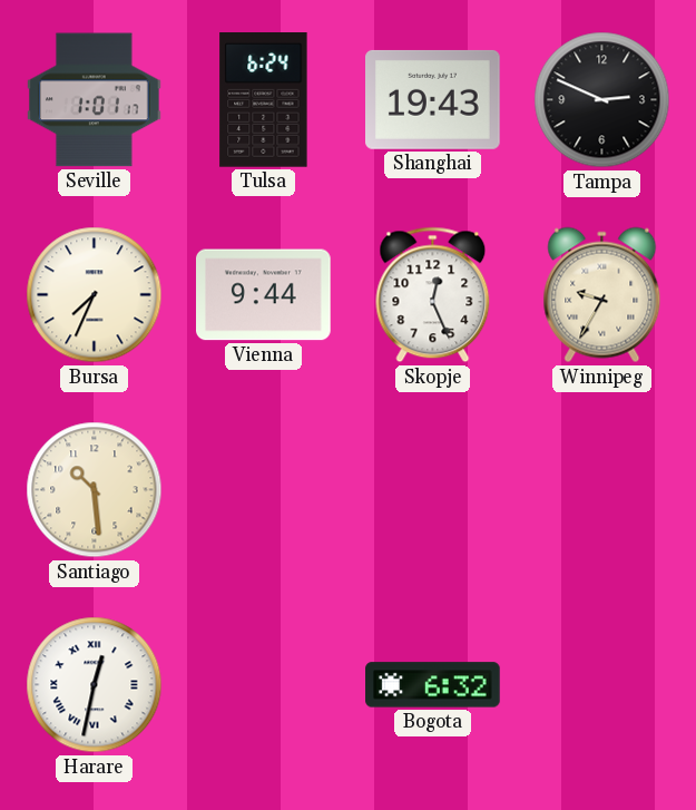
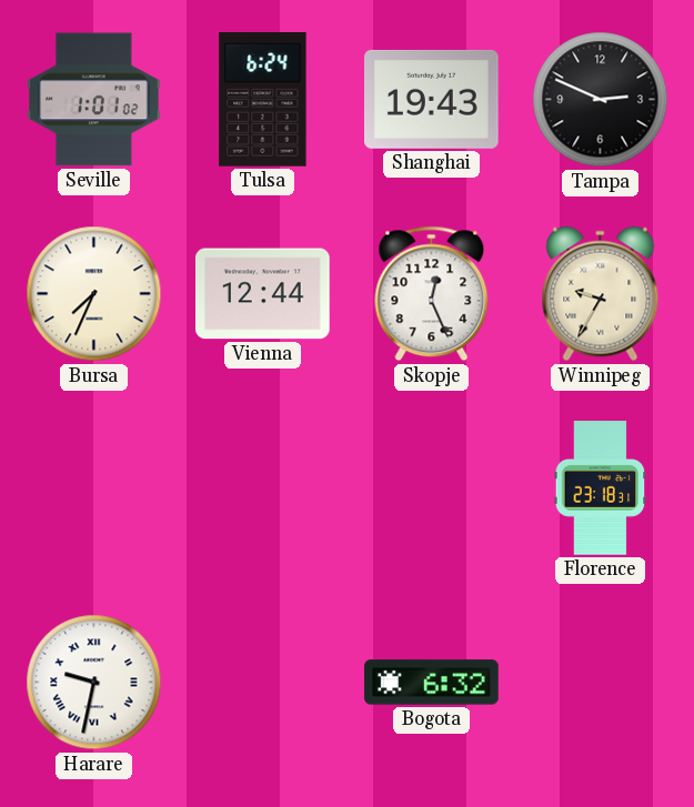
Seville: 1:01:17 -> 1:01:02 (94, 100)
Vienna: 9:44 -> 12:44 (263, 294)
Santiago: 10:29 -> none (95, 490)
Florence: none -> 23:18 (601, 488)
Harare: 12:32 -> 9:32 (94, 683)
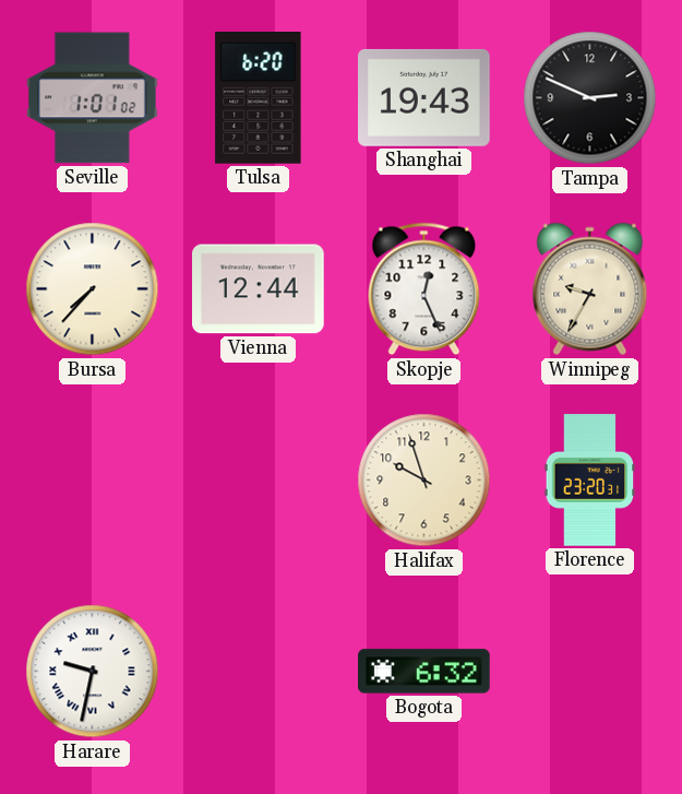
Tulsa: 6:24 -> 6:20 (259, 98)
Bursa: 7:34 -> 7:37 (93, 289)
Halifax: none -> 9:57 (424, 481)
Florence: 23:18 -> 23:20 (590, 481)
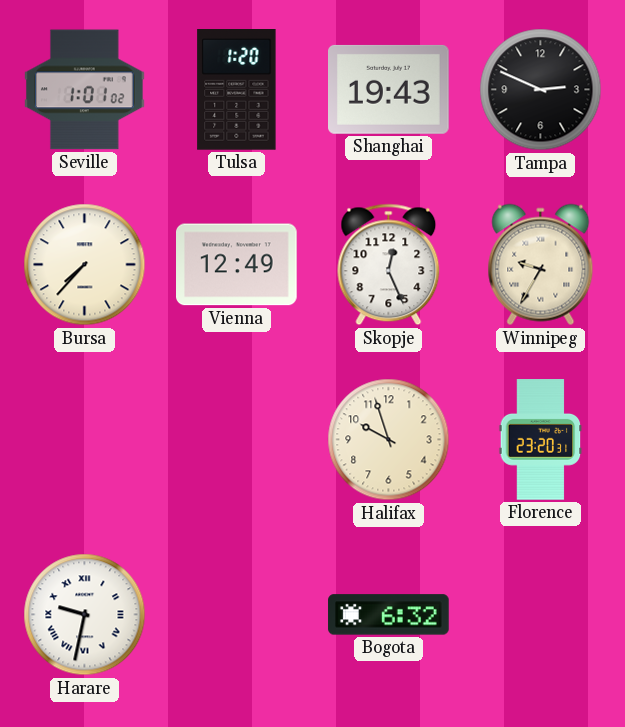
Tulsa: 6:20 -> 1:20 (237, 90)
Vienna: 12:44 -> 12:49 (237, 265)
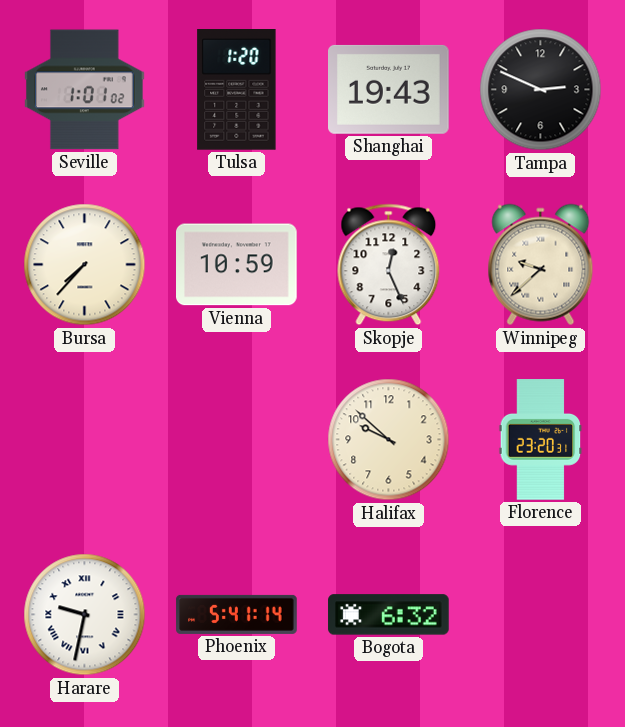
Vienna: 12:49 -> 10:59 (237, 265)
Winnipeg: 9:35 -> 9:38 (541, 265)
Halifax: 9:57 -> 9:52 (389, 440)
Phoenix: none -> 5:41 (237, 614)
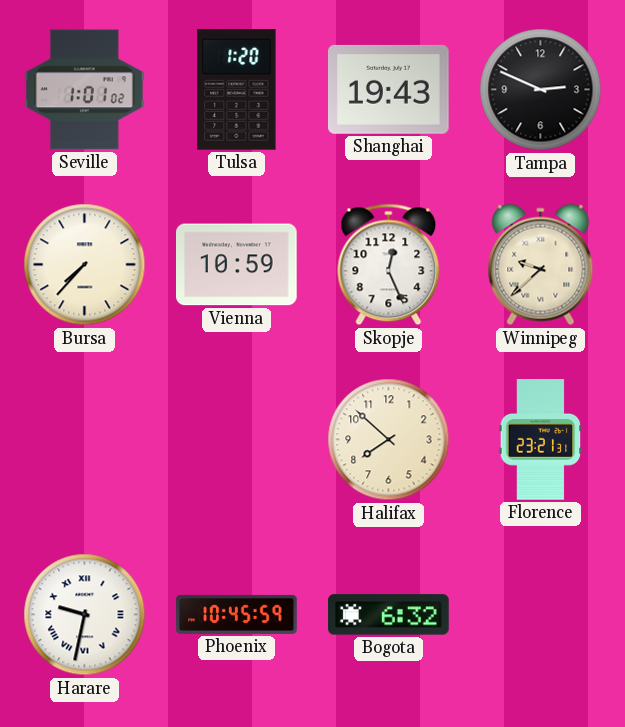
Halifax: 9:52 -> 7:52 (389, 440)
Florence: 23:20 -> 23:21 (541, 440)
Phoenix: 5:41 -> 10:45 (237, 614)
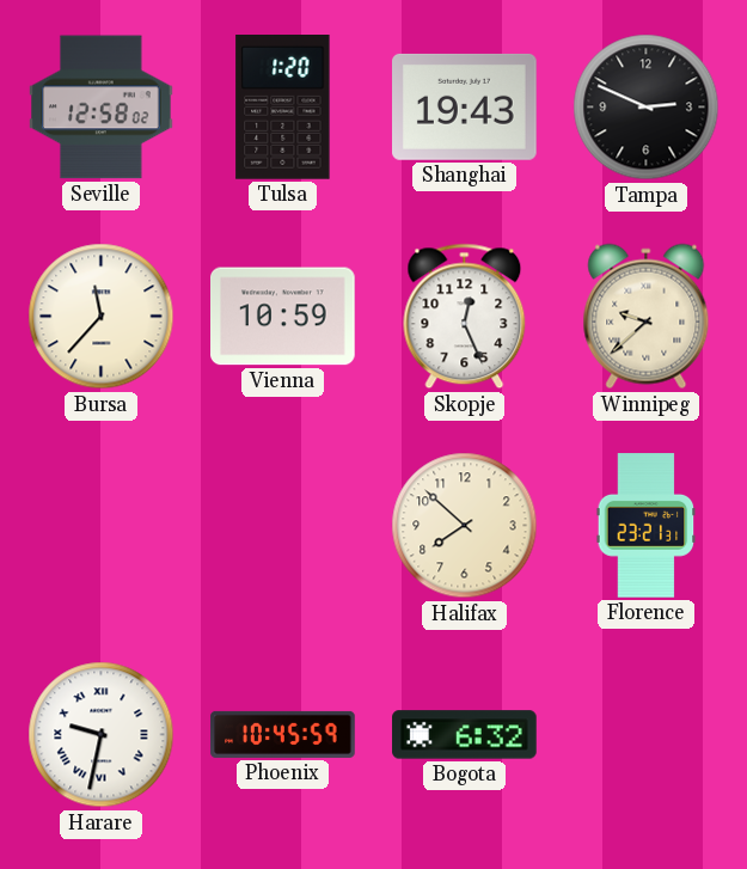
Seville: 1:01 -> 12:58 (102, 108)
Bursa: 7:37 -> 11:37 (102, 317)
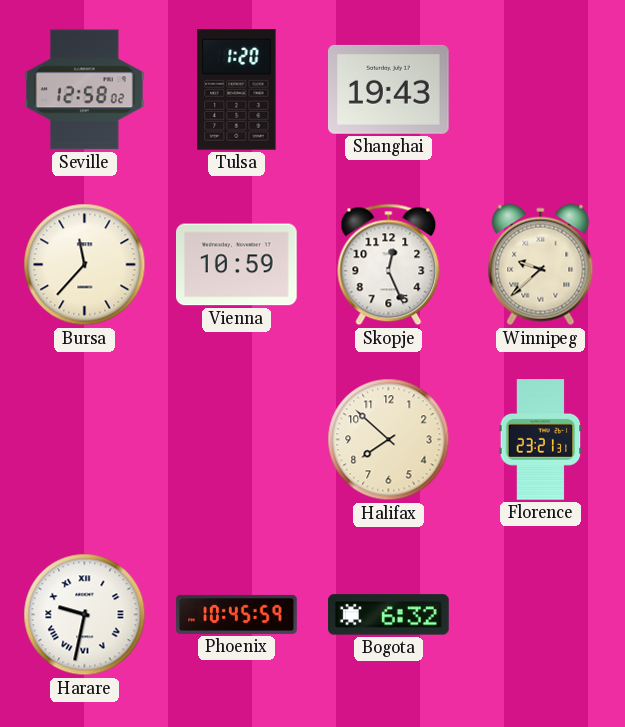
Tampa: 2:49 -> none (647, 108)
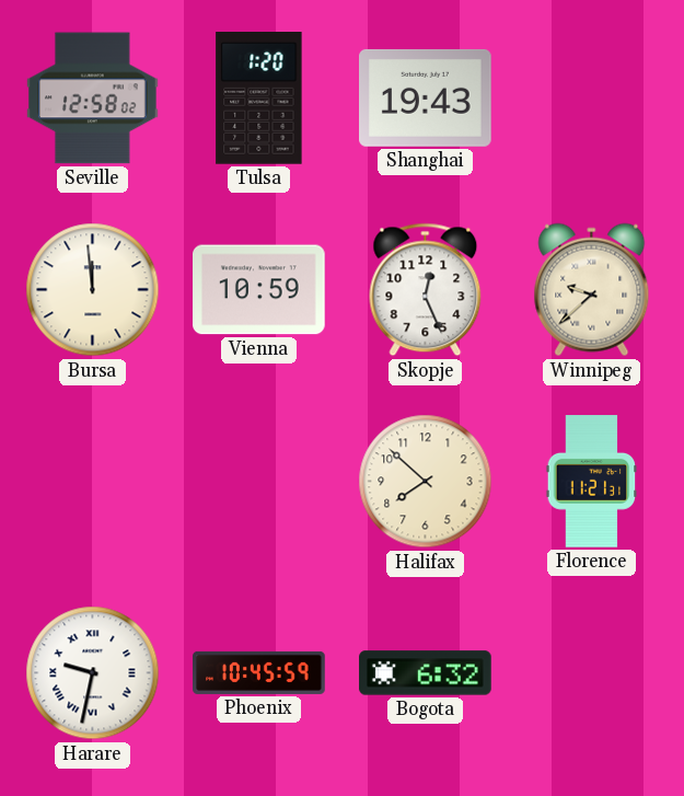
Bursa: 11:37 -> 11:59 (93, 290)
Florence: 23:21 -> 11:21 (592, 482)
